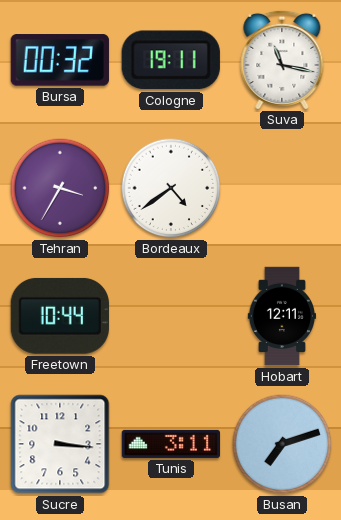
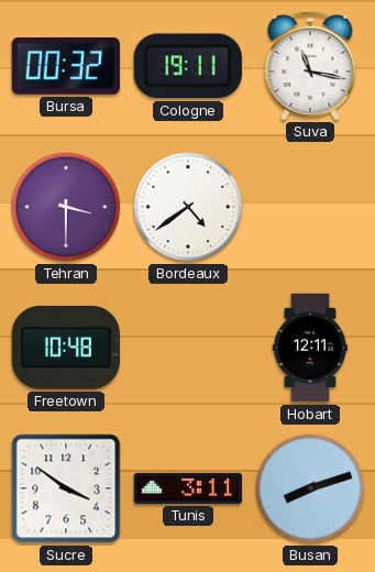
Tehran: 3:35 -> 3:30 (66, 207)
Freetown: 10:44 -> 10:48 (66, 348)
Sucre: 3:16 -> 3:51 (66, 488)
Busan: 7:12 -> 8:12 (310, 488)
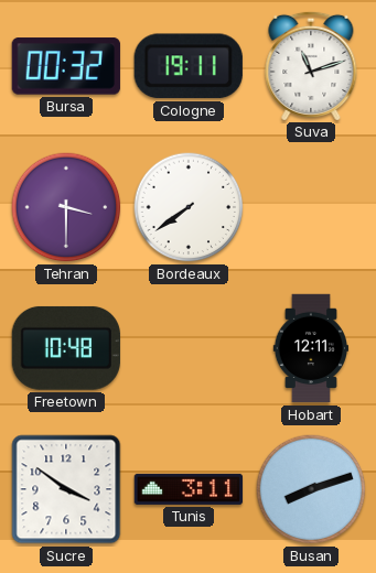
Suva: 11:17 -> 11:12 (311, 65)
Bordeaux: 4:39 -> 7:39 (189, 207)
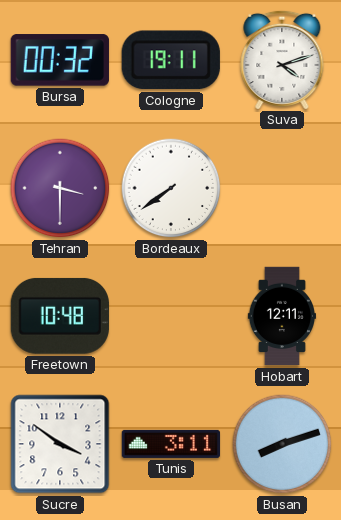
Suva: 11:12 -> 4:12 (282, 59)
